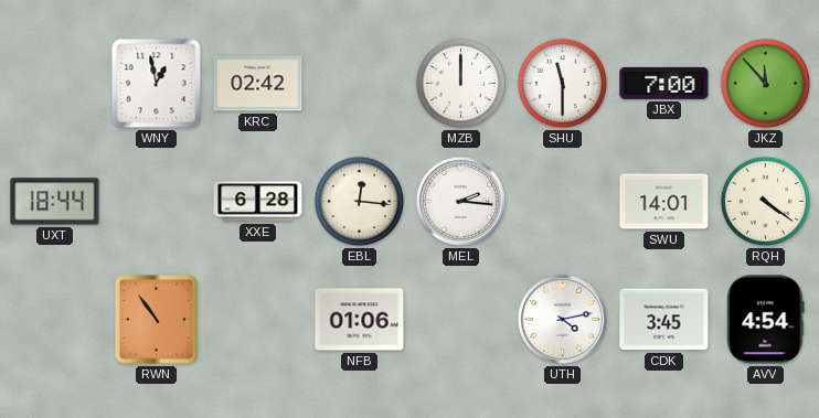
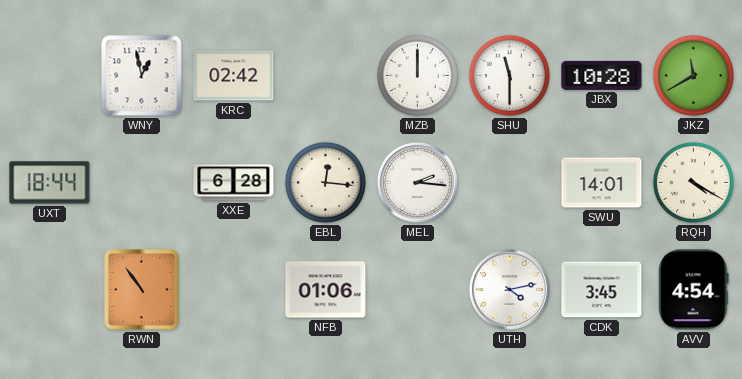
JBX: 7:00 -> 10:28 (602, 75)
JKZ: 11:53 -> 11:40 (693, 75)
RQH: 4:21 -> 4:20 (693, 182)
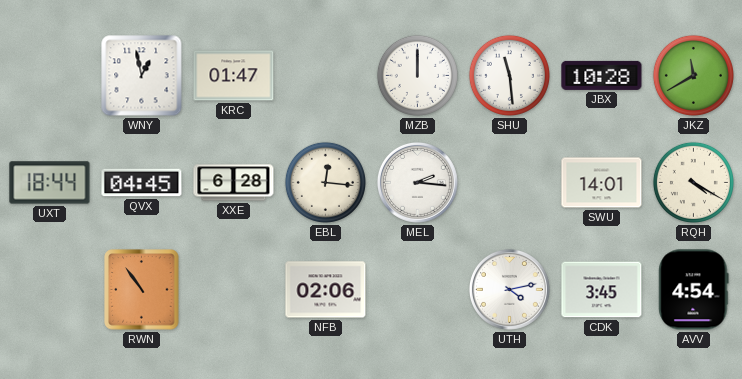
KRC: 02:42 -> 01:47 (234, 76)
SHU: 11:30 -> 11:29 (509, 75)
QVX: none -> 04:45 (142, 183)
NFB: 01:06 -> 02:06 (326, 290)
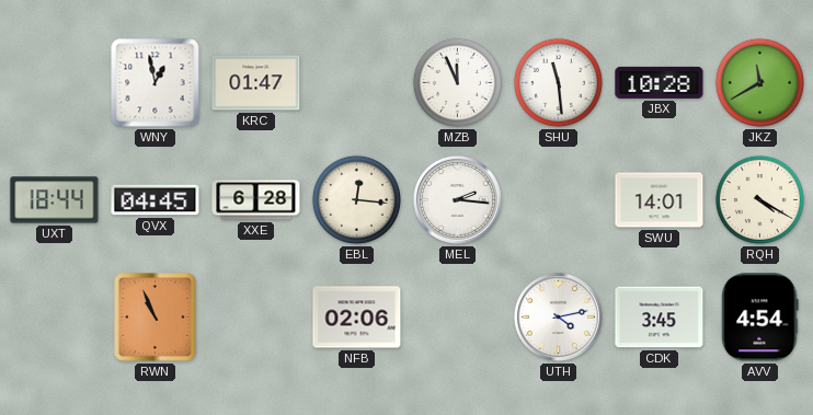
MZB: 12:00 -> 11:56 (457, 82)
RWN: 10:54 -> 10:56 (156, 318)
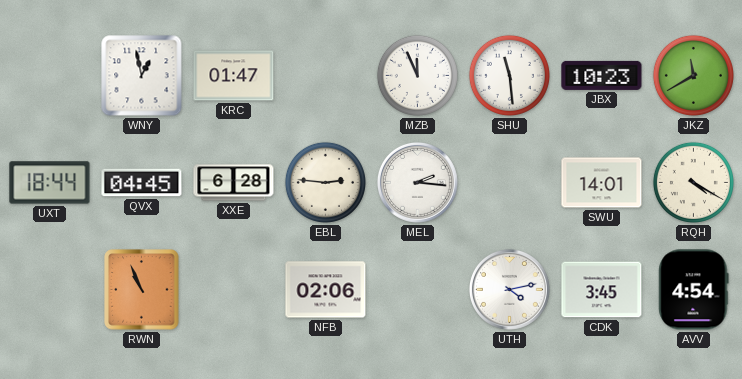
JBX: 10:28 -> 10:23 (602, 75)
EBL: 12:16 -> 2:46 (325, 182)
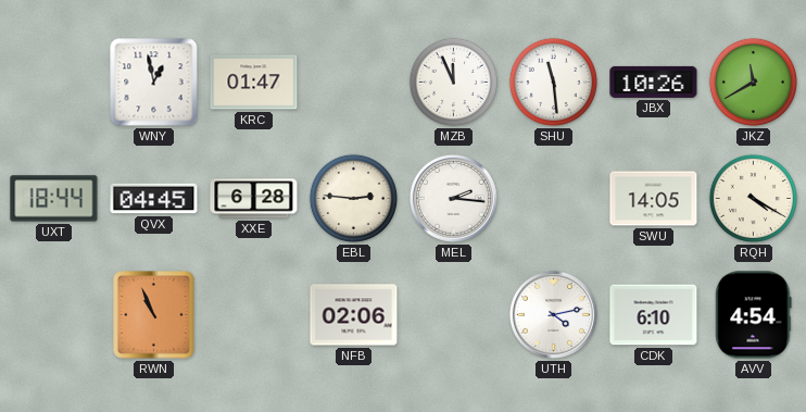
JBX: 10:23 -> 10:26 (654, 82)
SWU: 14:01 -> 14:05 (654, 199)
CDK: 3:45 -> 6:10 (654, 315)
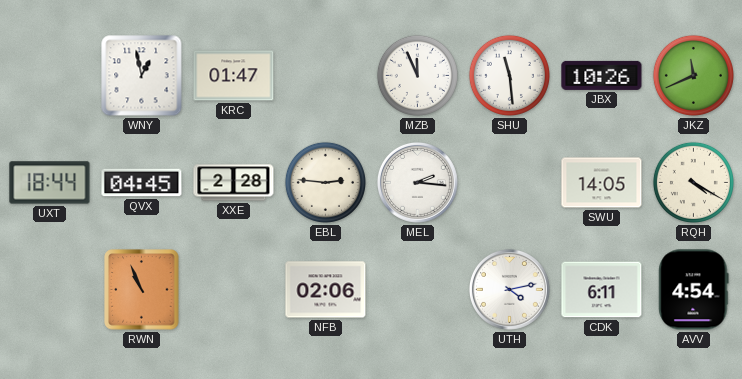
JKZ: 11:40 -> 11:41 (693, 75)
XXE: 6:28 -> 2:28 (234, 183)
CDK: 6:10 -> 6:11 (602, 290)
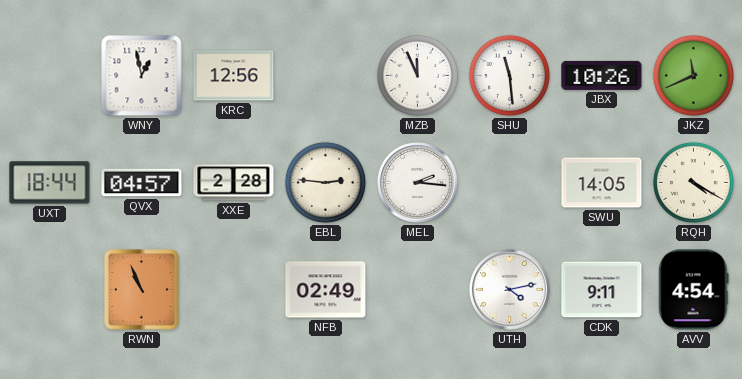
KRC: 01:47 -> 12:56 (234, 76)
QVX: 04:45 -> 04:57 (142, 183)
NFB: 02:06 -> 02:49 (326, 290)
CDK: 6:11 -> 9:11 (602, 290)
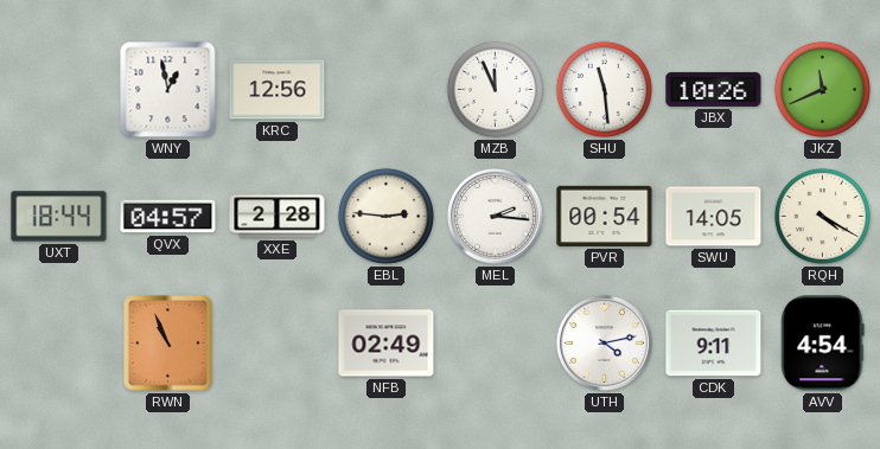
PVR: none -> 00:54 (605, 216)
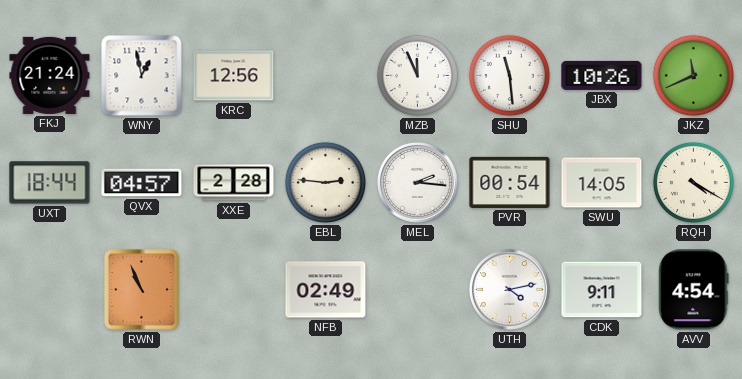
FKJ: none -> 21:24 (50, 75)
